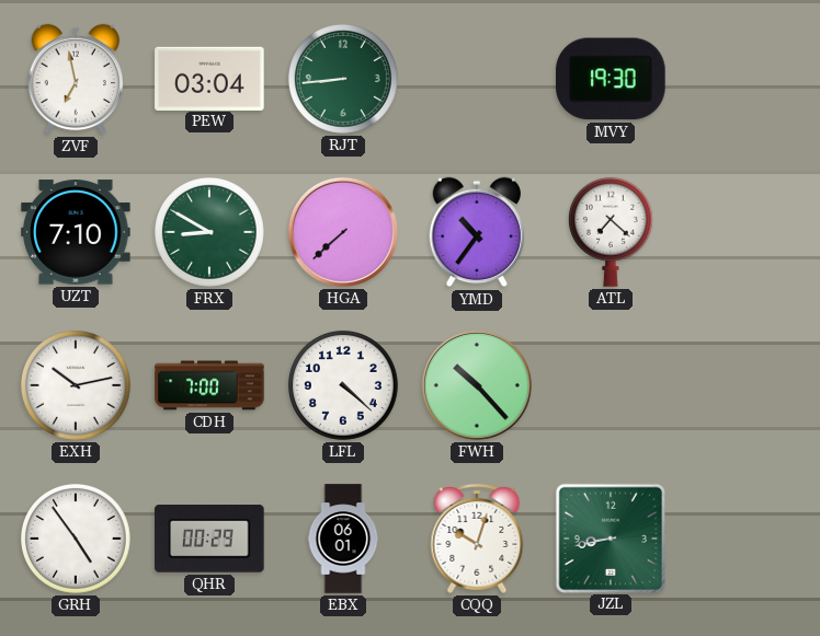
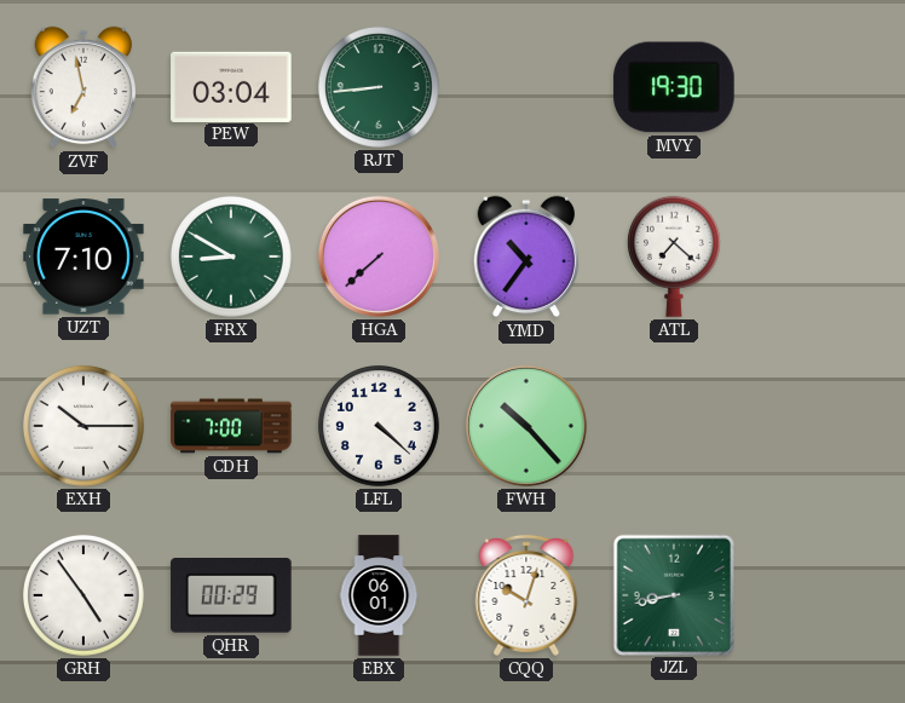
EXH: 10:13 -> 10:15 (83, 426)
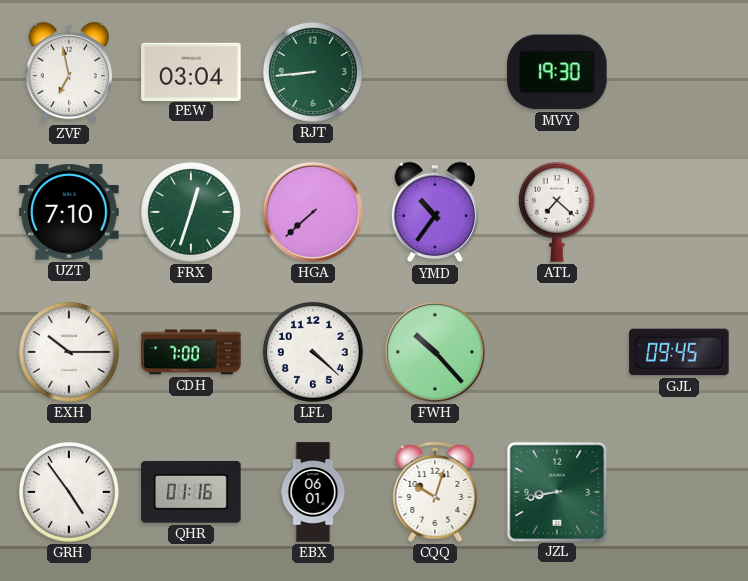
FRX: 8:50 -> 12:33 (191, 212)
GJL: none -> 09:45 (679, 352)
QHR: 00:29 -> 01:16 (191, 493)
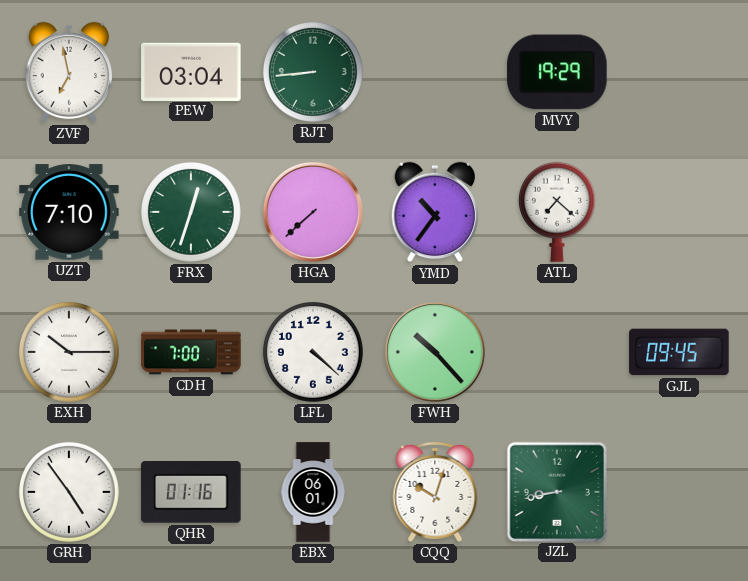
MVY: 19:30 -> 19:29 (557, 72)
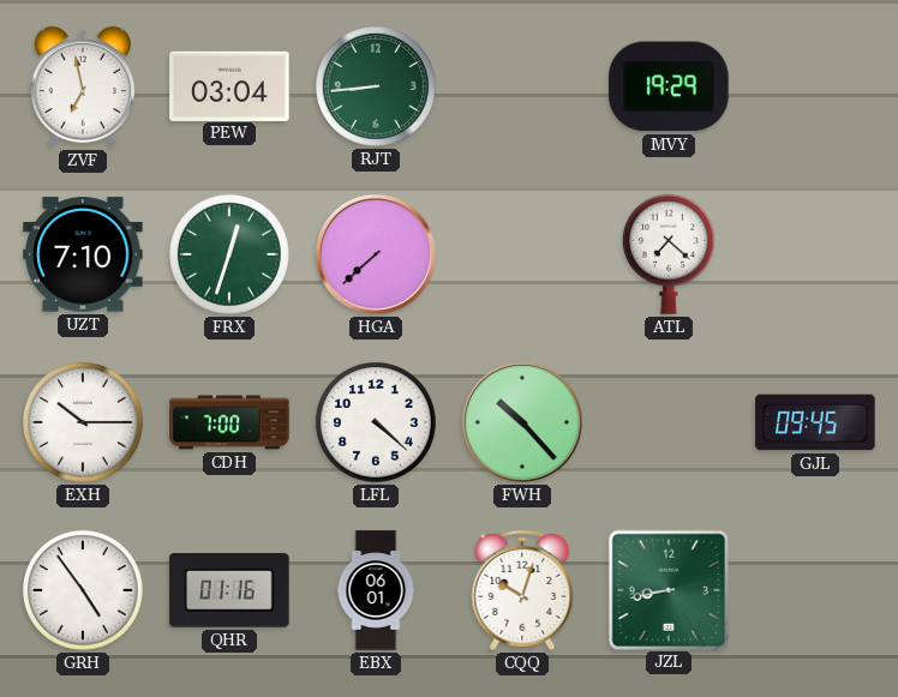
YMD: 10:36 -> none (435, 212)
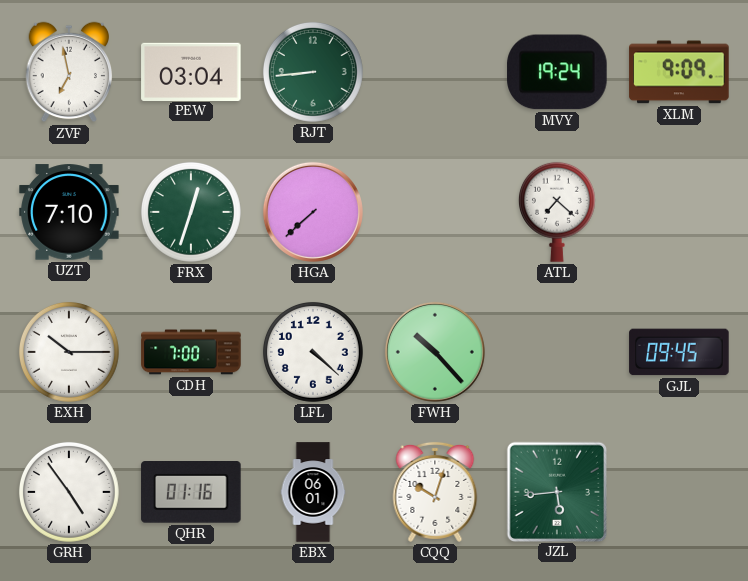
MVY: 19:29 -> 19:24 (557, 72)
XLM: none -> 9:09 (679, 72)
JZL: 8:43 -> 5:44 (556, 491)
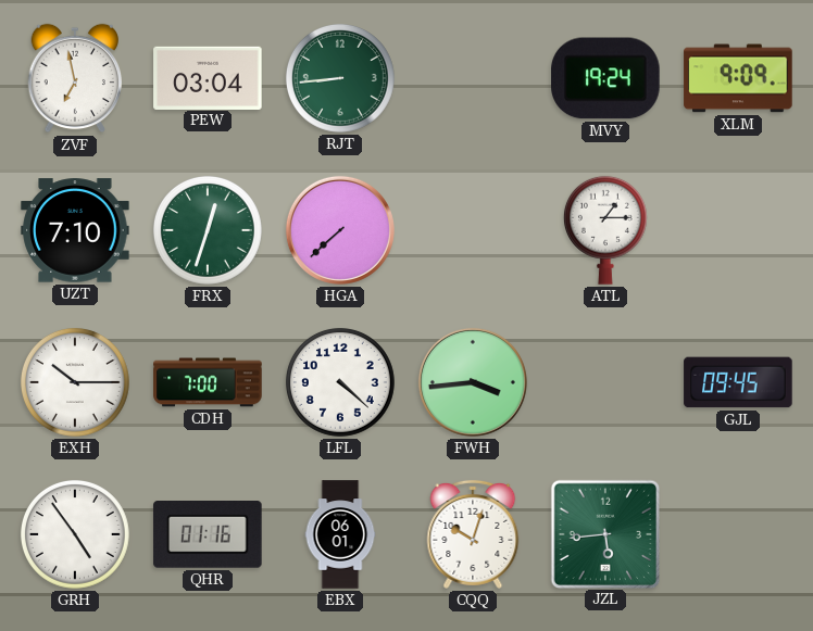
ATL: 7:22 -> 1:15 (605, 230)
FWH: 10:23 -> 3:44 (473, 382)
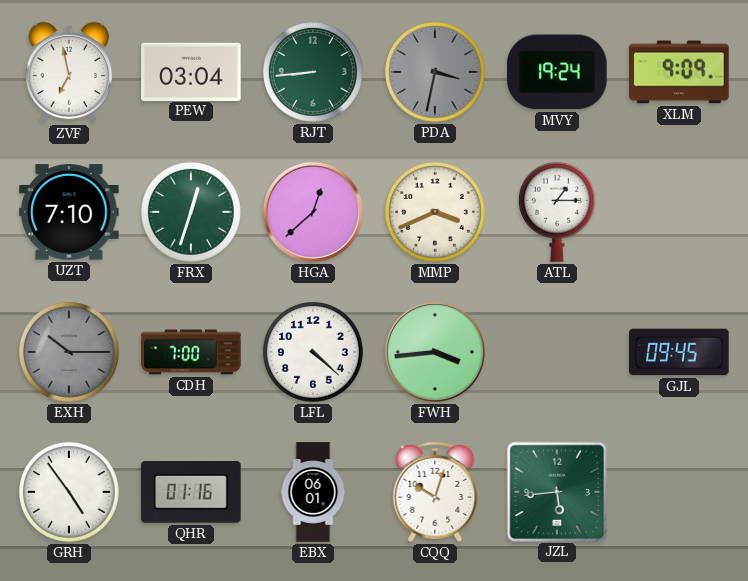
PDA: none -> 3:32 (435, 72)
HGA: 7:38 -> 12:38 (313, 212)
MMP: none -> 3:41 (435, 212)
EXH dial: white -> grey (69, 352)
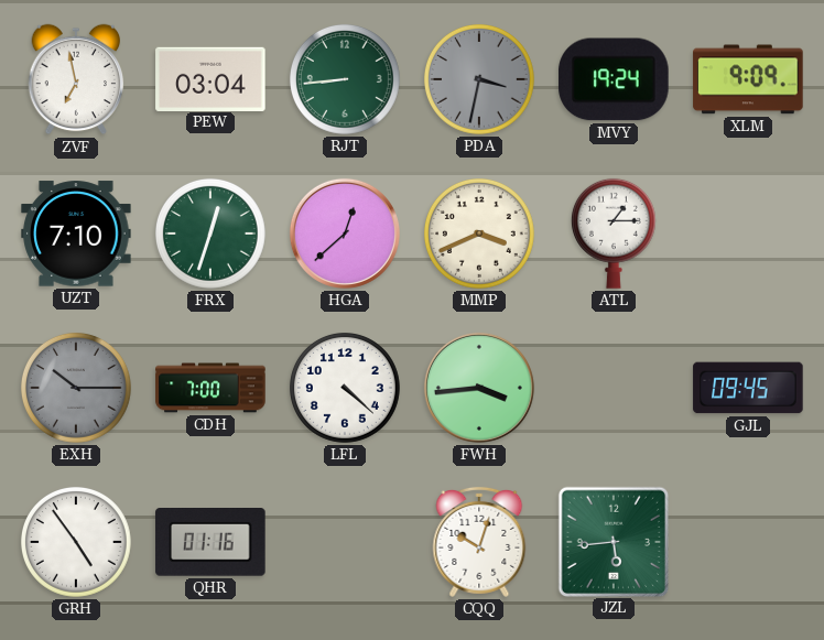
EBX: 06:01 -> none (313, 492)
